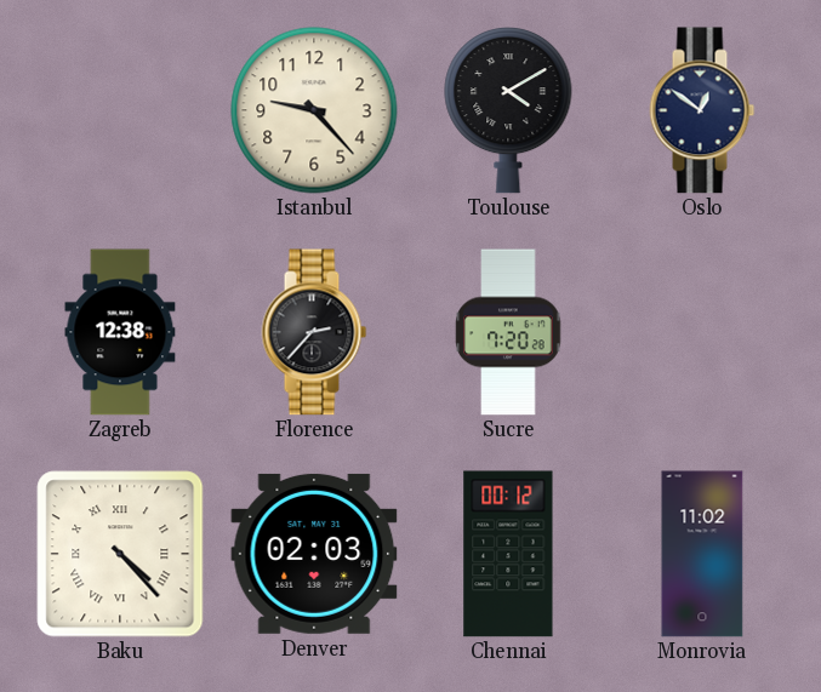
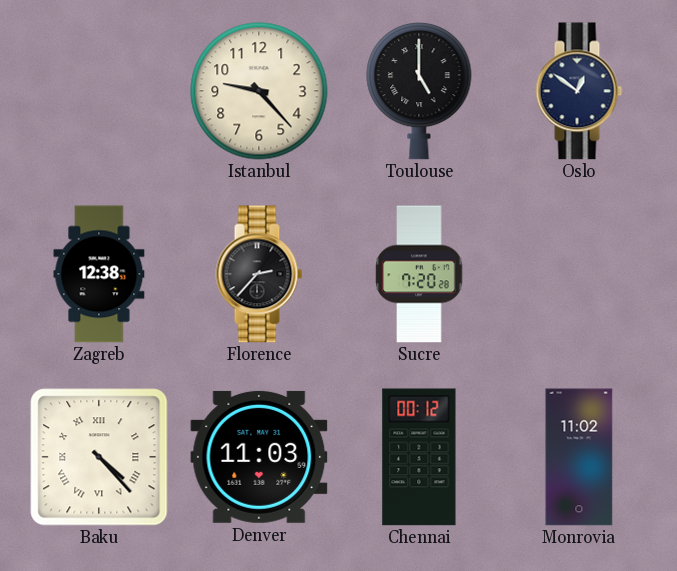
Toulouse: 4:10 -> 5:00 (419, 92)
Denver: 02:03 -> 11:03 (259, 457)
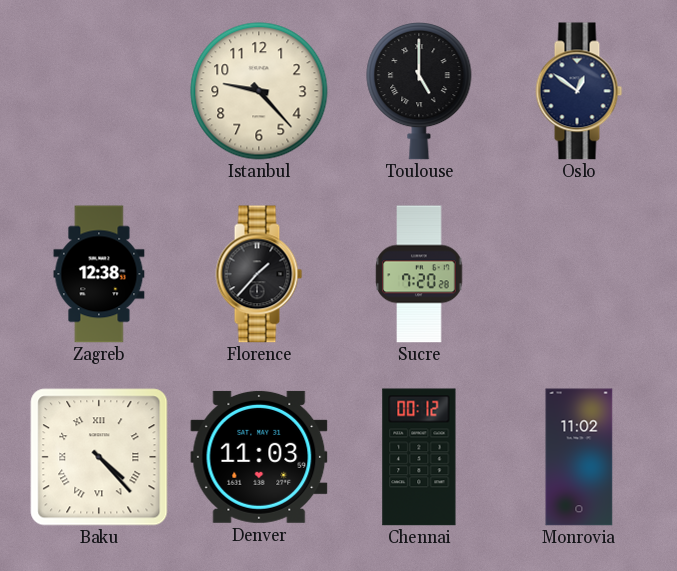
Florence: 2:37 -> 1:37 (259, 274)
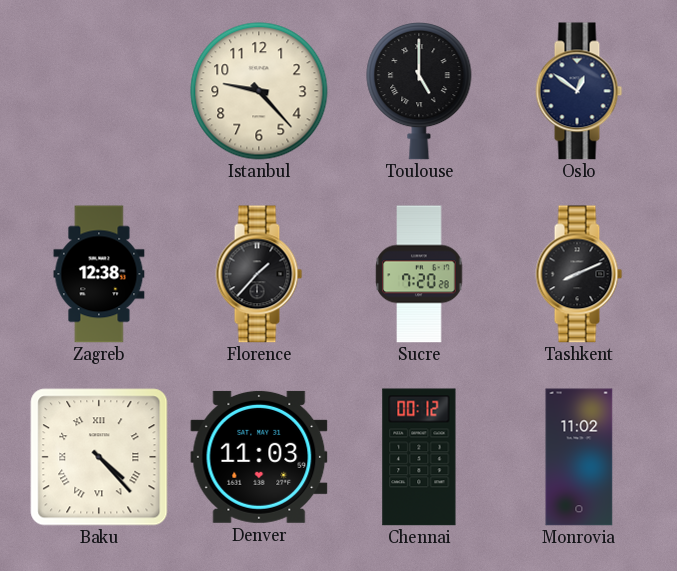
Tashkent: none -> 8:11 (579, 274)
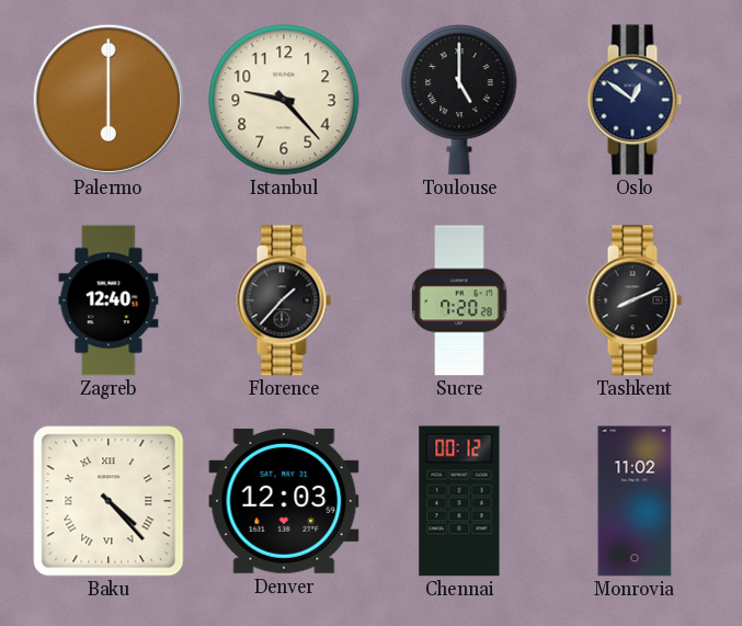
Palermo: none -> 6:00 (107, 99)
Zagreb: 12:38 -> 12:40 (109, 300)
Denver: 11:03 -> 12:03 (284, 501)
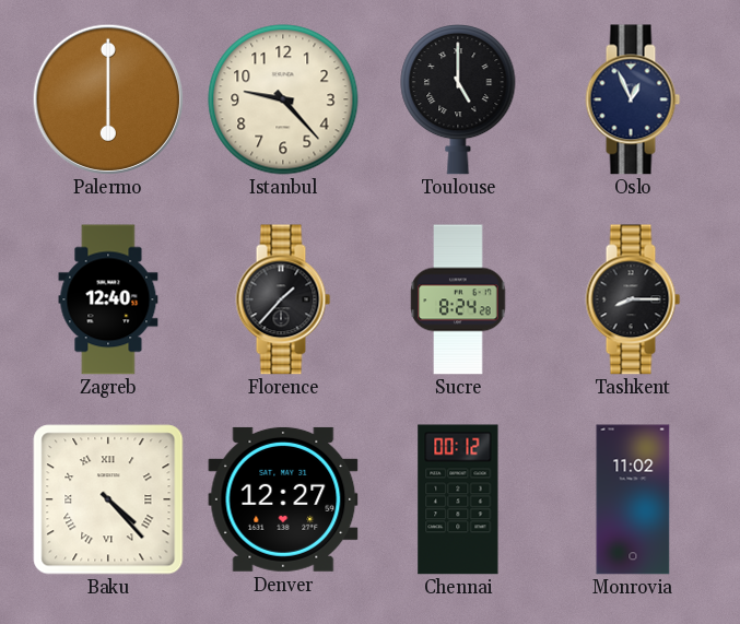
Oslo: 12:51 -> 12:56 (633, 99)
Sucre: 7:20 -> 8:24 (458, 299)
Tashkent: 8:11 -> 8:15 (633, 299)
Denver: 12:03 -> 12:27 (283, 499)
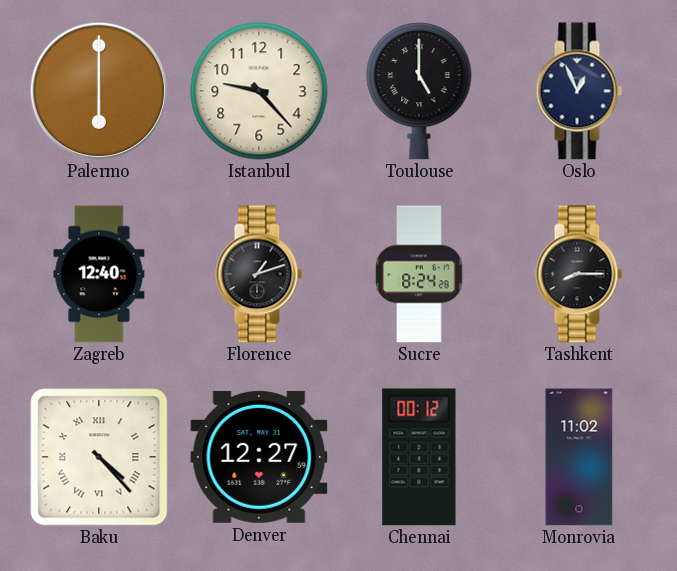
Florence: 1:37 -> 1:12 (259, 274)
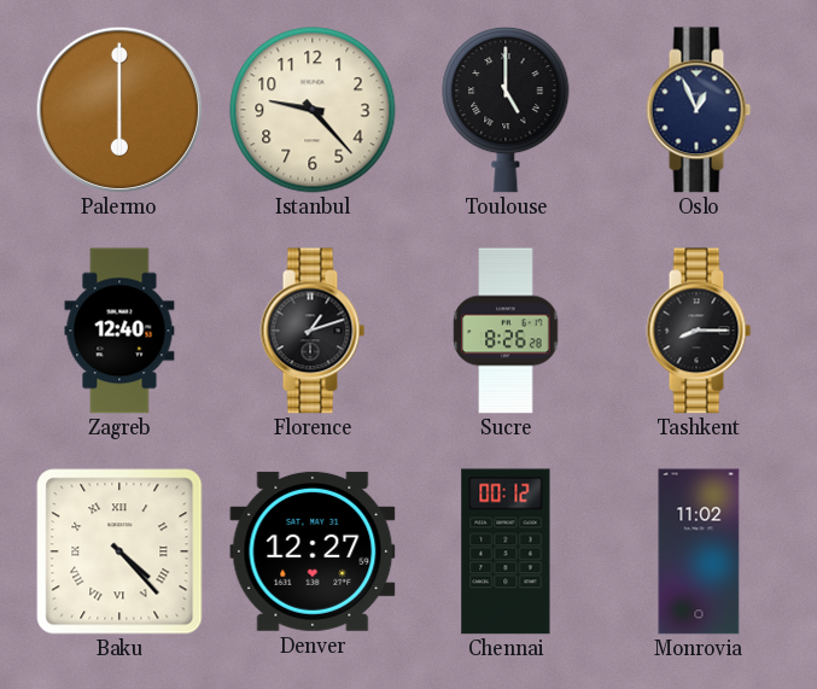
Sucre: 8:24 -> 8:26 (506, 331)
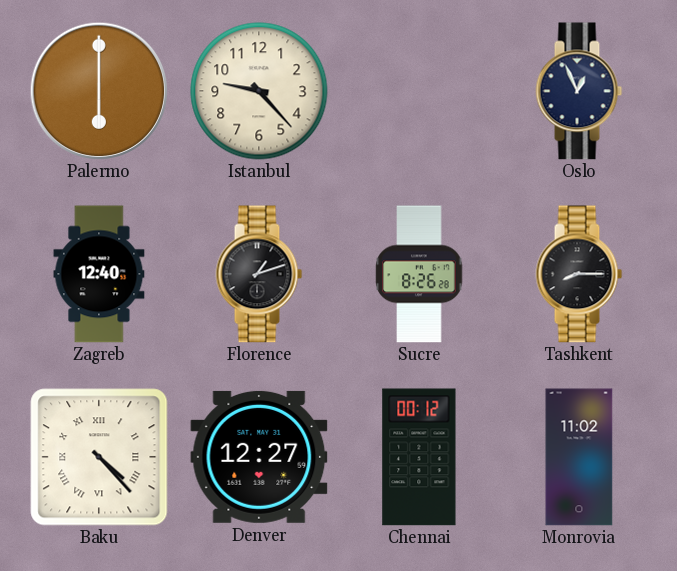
Toulouse: 5:00 -> none (506, 111)
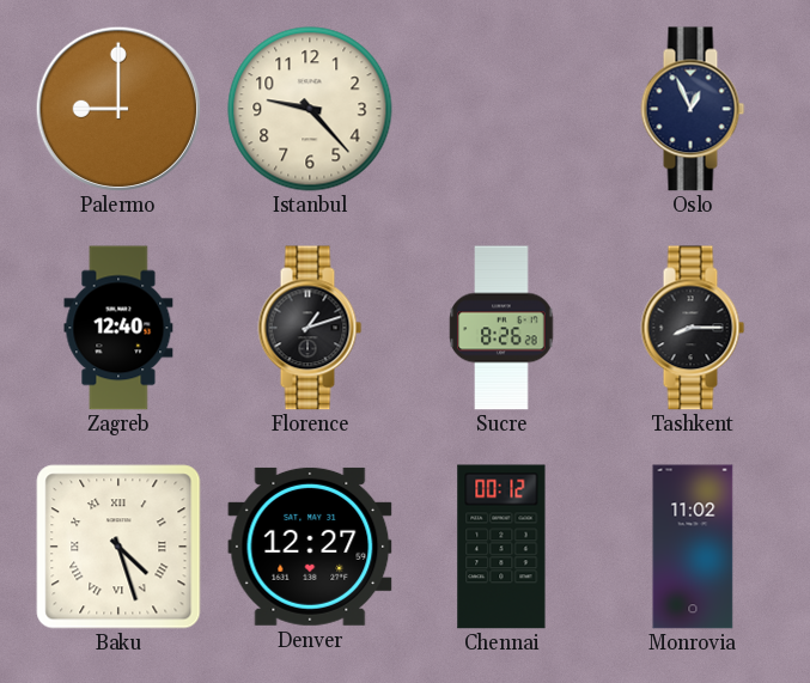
Palermo: 6:00 -> 9:00 (117, 108)
Baku: 4:23 -> 4:27 (118, 547)
